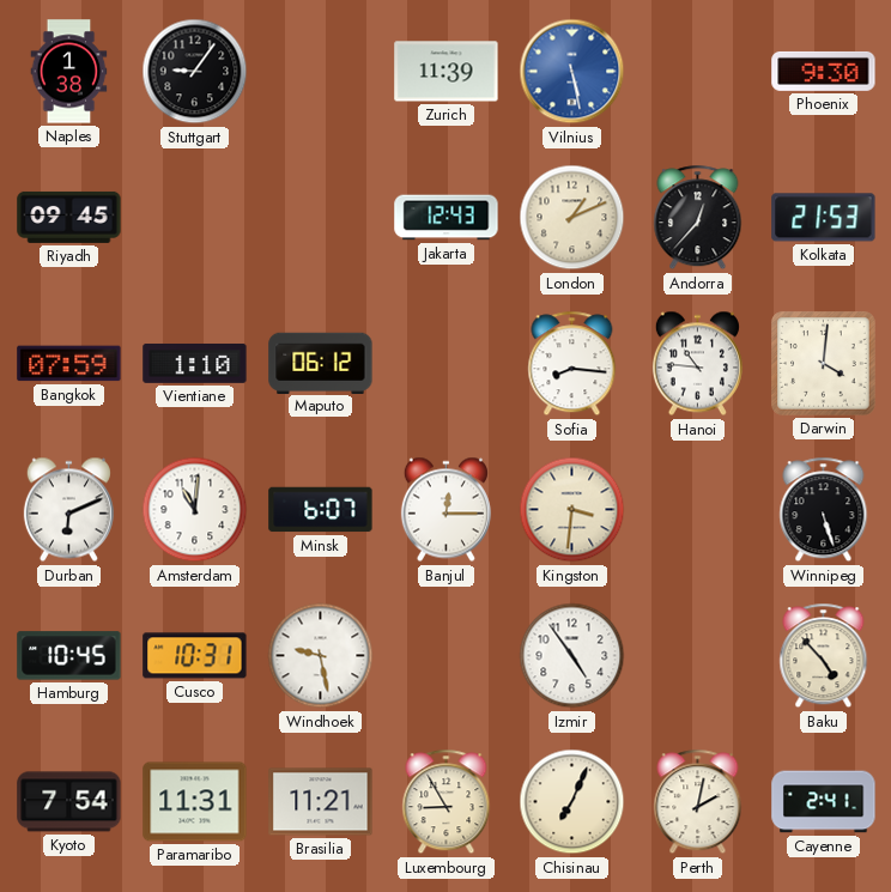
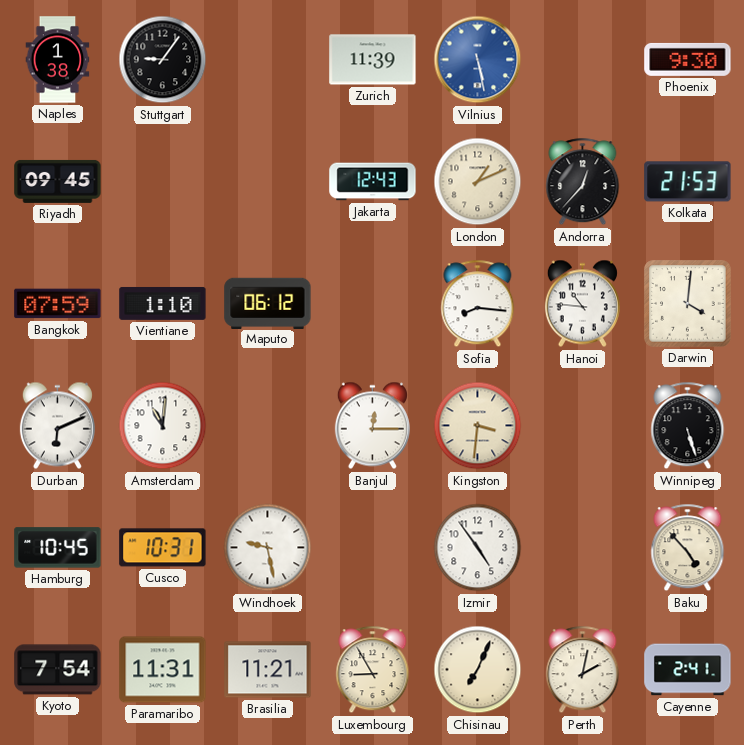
Minsk: 6:07 -> none (321, 510)
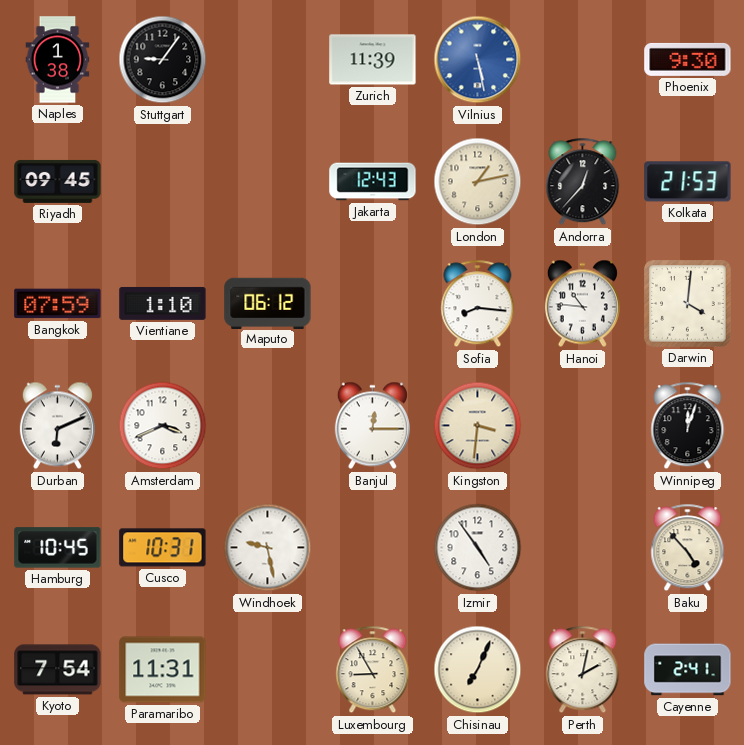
London: 1:11 -> 1:13 (478, 182)
Amsterdam: 11:01 -> 3:41 (163, 426)
Winnipeg: 5:27 -> 12:03 (688, 426)
Brasilia: 11:21 -> none (268, 670)
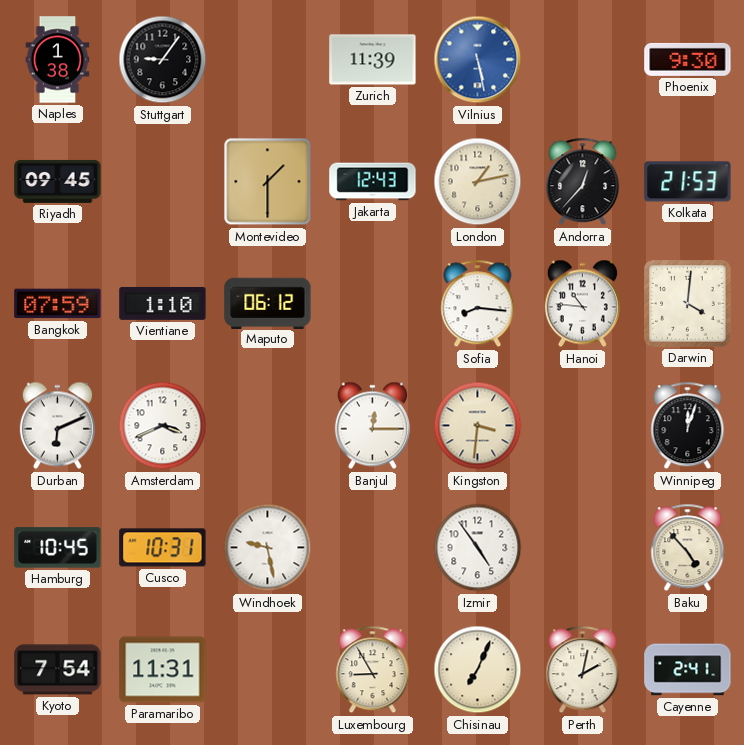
Montevideo: none -> 1:30 (268, 182)
